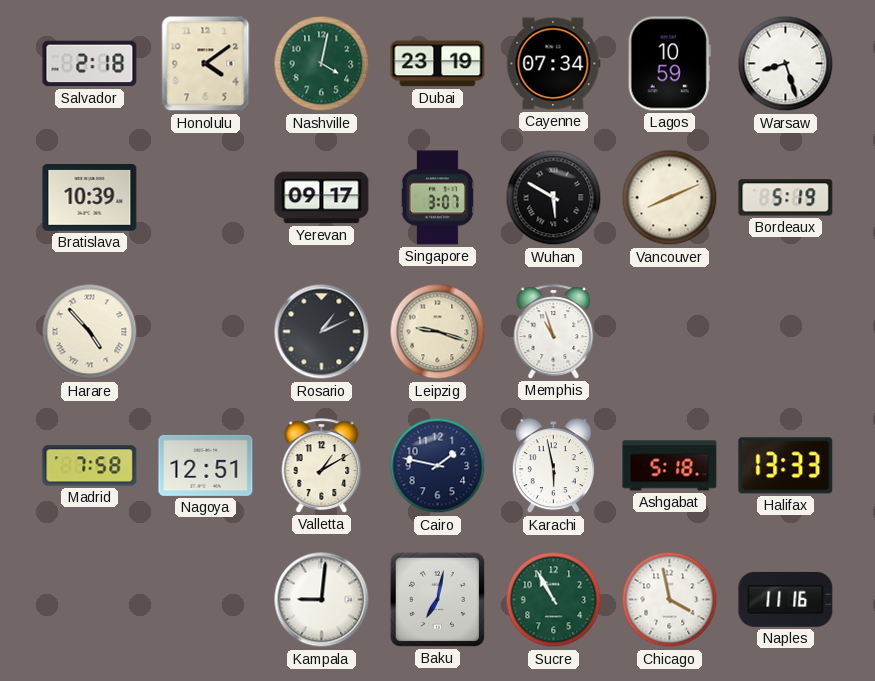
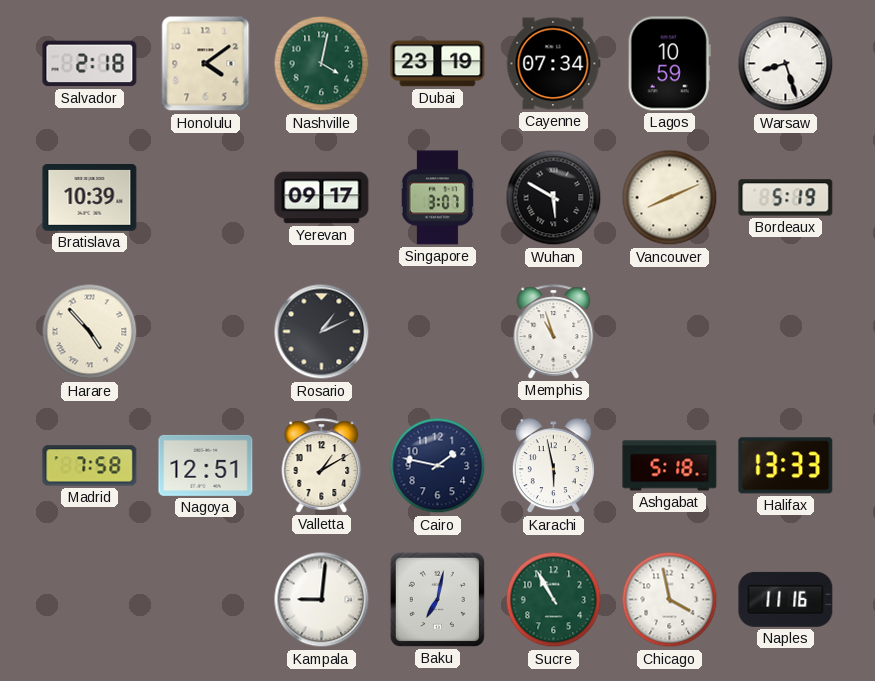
Leipzig: 9:18 -> none (438, 332)
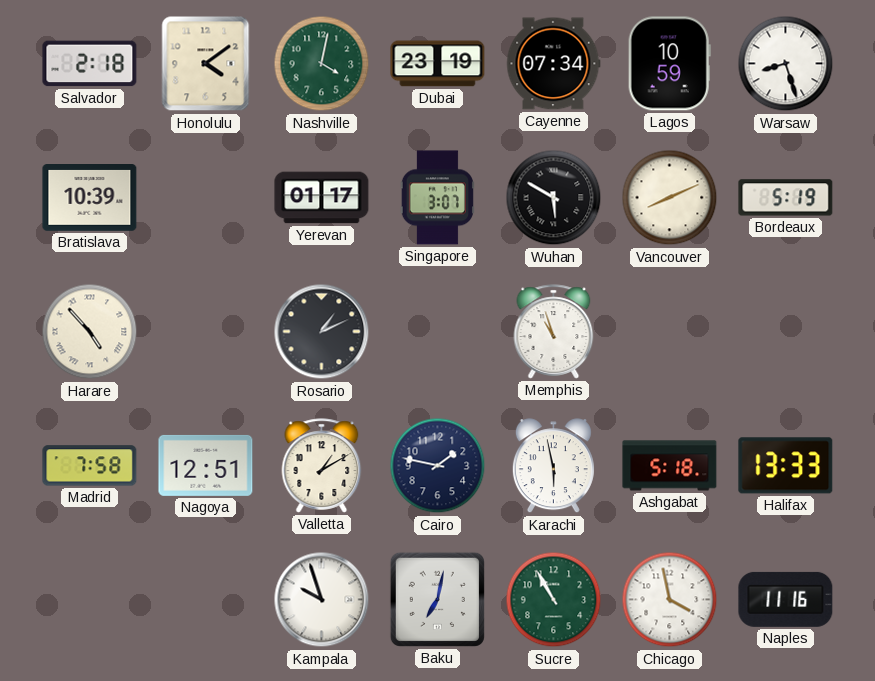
Yerevan: 09:17 -> 01:17 (322, 198)
Kampala: 9:01 -> 9:57 (322, 600)
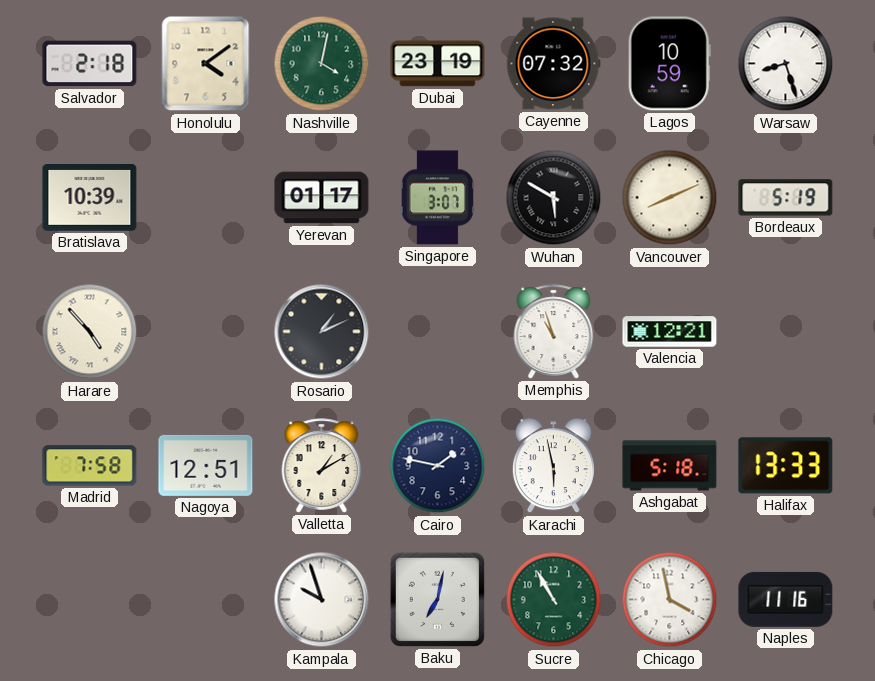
Cayenne: 07:34 -> 07:32 (553, 64)
Valencia: none -> 12:21 (670, 332)
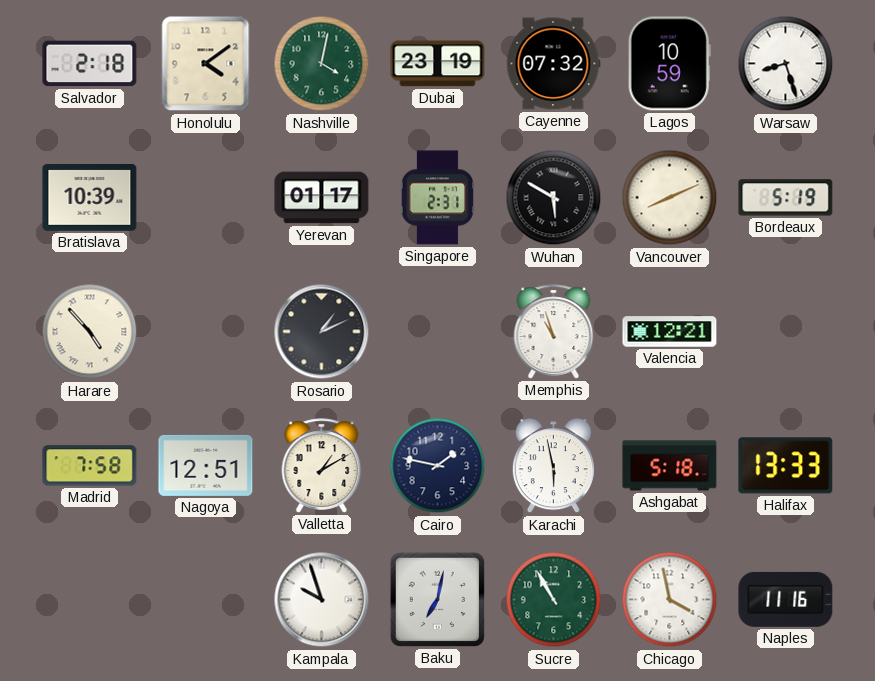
Singapore: 3:07 -> 2:31 (437, 198)
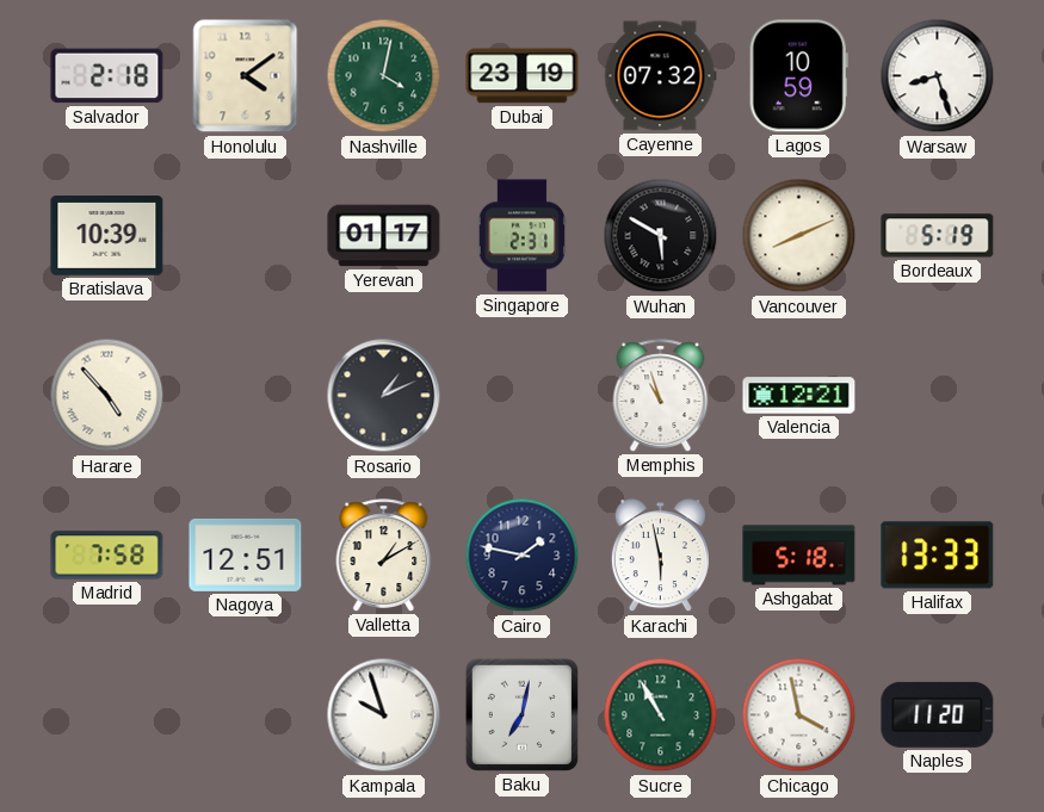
Naples: 11:16 -> 11:20 (938, 714)
